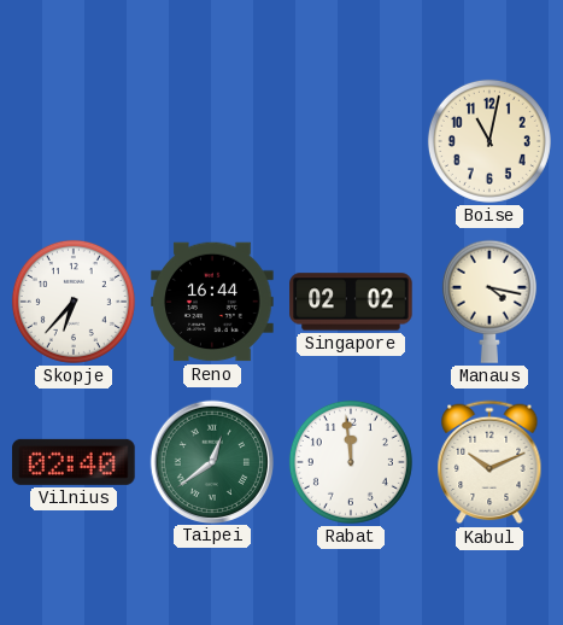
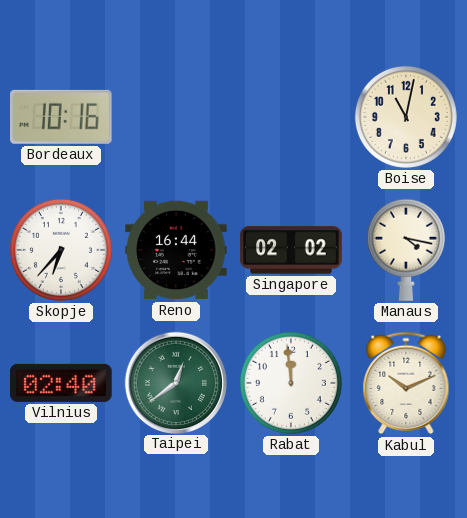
Bordeaux: none -> 10:16 (61, 117)
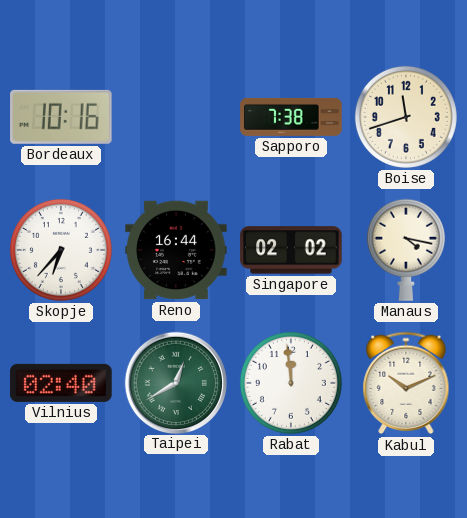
Sapporo: none -> 7:38 (291, 117)
Boise: 11:02 -> 11:42 (406, 117)
Taipei: 12:39 -> 12:40 (175, 382)
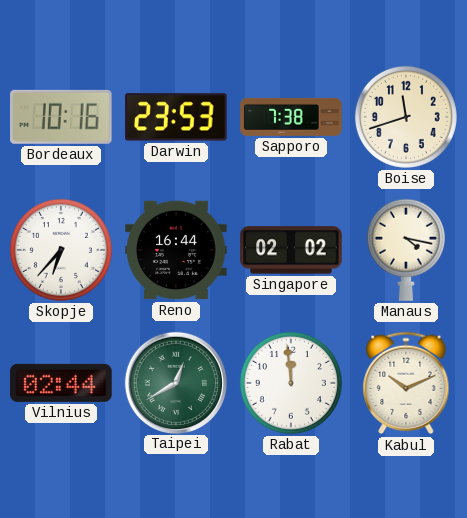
Darwin: none -> 23:53 (176, 117)
Vilnius: 02:40 -> 02:44 (61, 383)
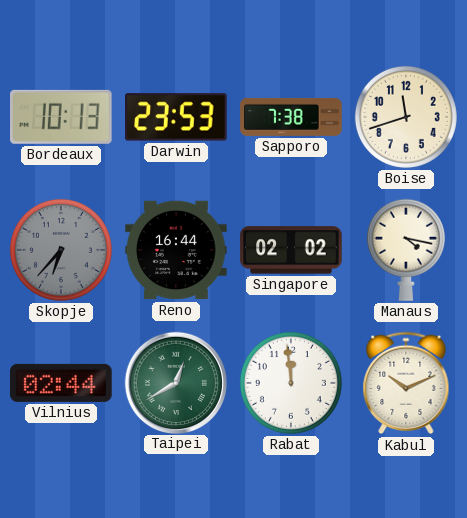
Bordeaux: 10:16 -> 10:13 (61, 117)
Skopje dial: white -> grey (61, 250)
